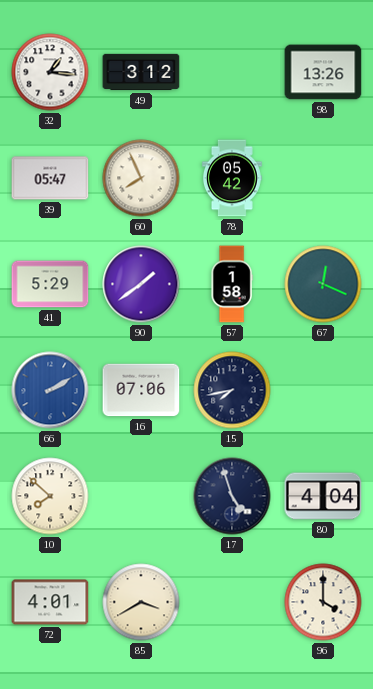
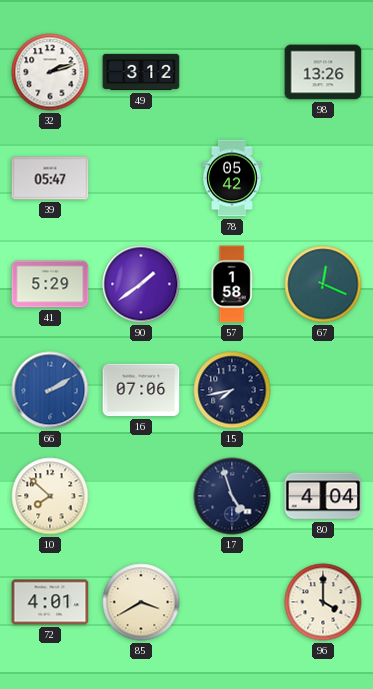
32: 1:16 -> 2:12 (50, 72)
60: 7:56 -> none (141, 178)
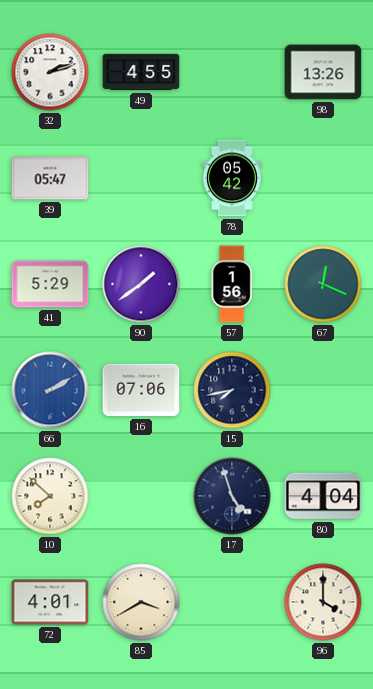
49: 3:12 -> 4:55 (141, 72)
57: 1:58 -> 1:56 (232, 284)
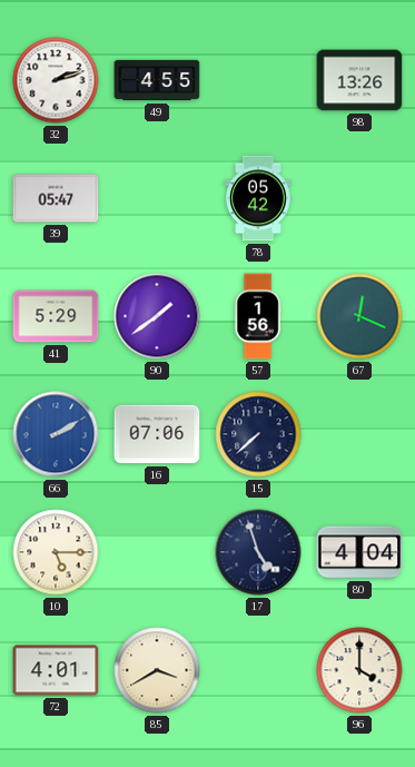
15: 7:43 -> 7:38 (258, 434)
10: 7:52 -> 5:15 (56, 552)
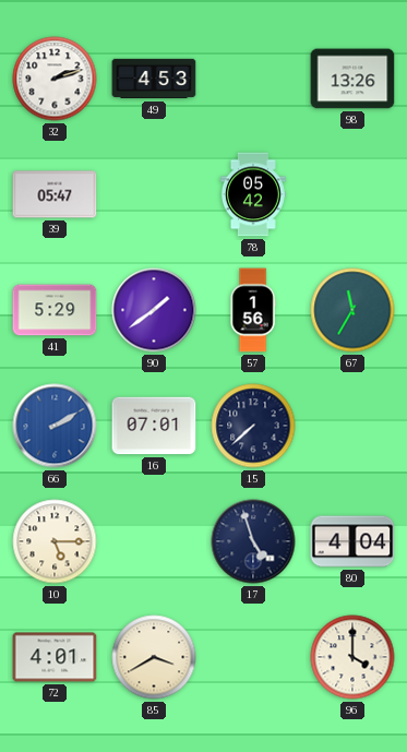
49: 4:55 -> 4:53 (154, 79)
67: 12:19 -> 11:35 (352, 310)
16: 07:06 -> 07:01 (154, 426)
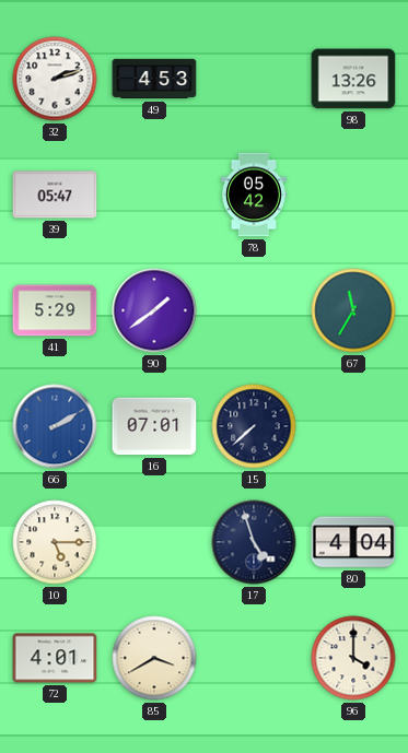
57: 1:56 -> none (253, 310)
